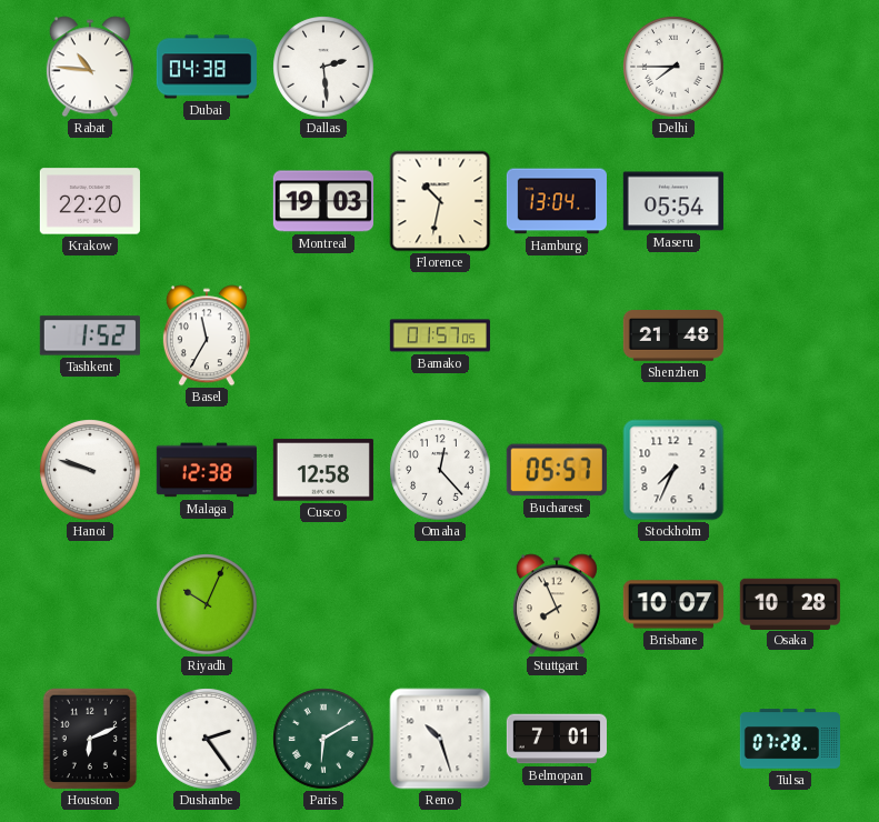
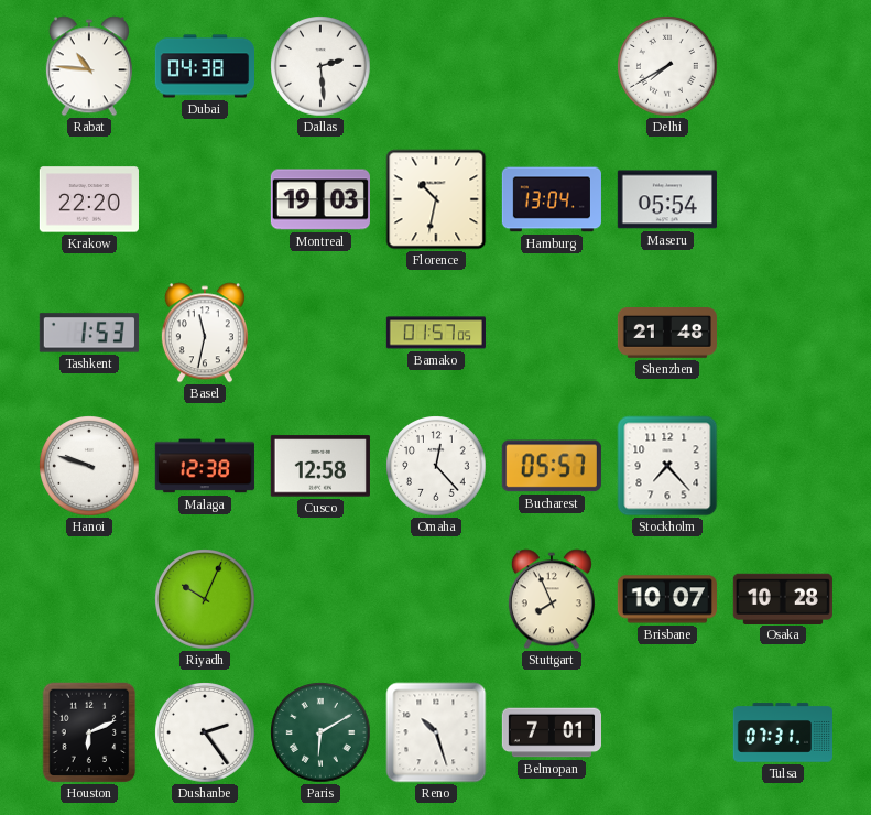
Delhi: 7:45 -> 7:40 (667, 66)
Tashkent: 1:52 -> 1:53 (89, 333)
Basel: 11:35 -> 11:32 (205, 333)
Stockholm: 7:34 -> 7:23 (667, 466)
Tulsa: 07:28 -> 07:31 (782, 732)
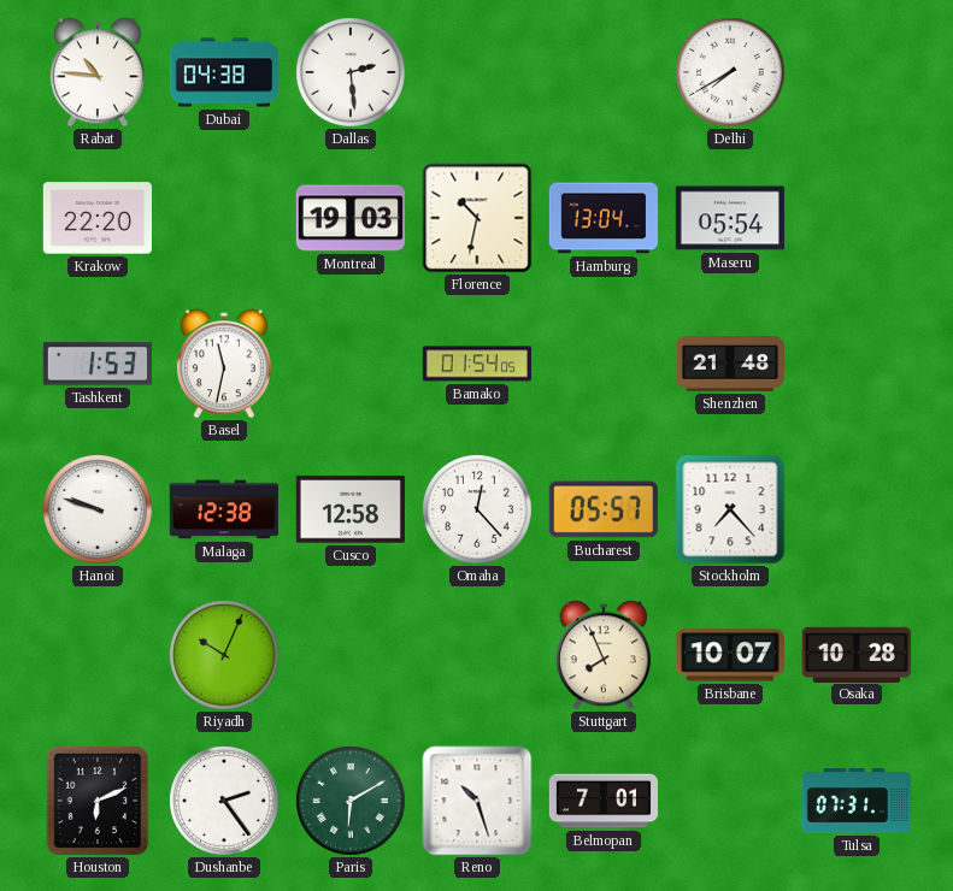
Bamako: 01:57 -> 01:54 (476, 364)
